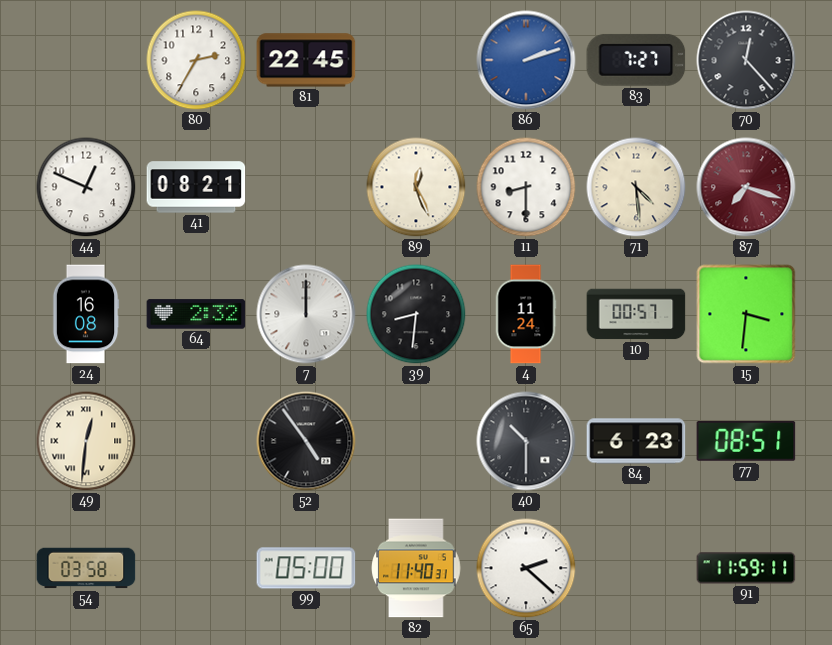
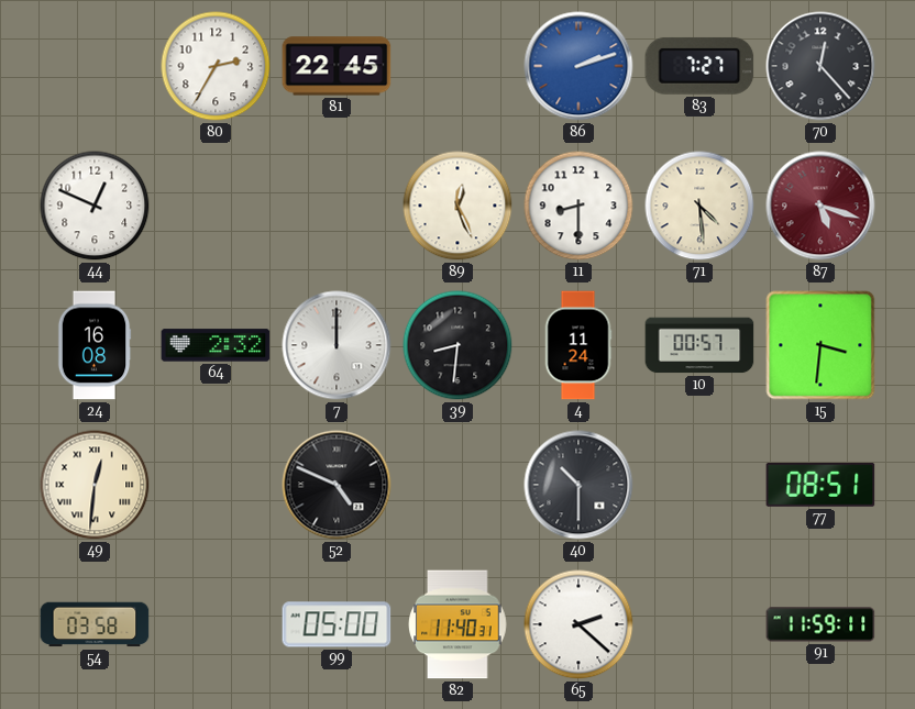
41: 08:21 -> none (196, 187)
87: 7:18 -> 5:18 (820, 206)
52: 4:54 -> 4:49 (337, 485)
84: 6:23 -> none (636, 441)
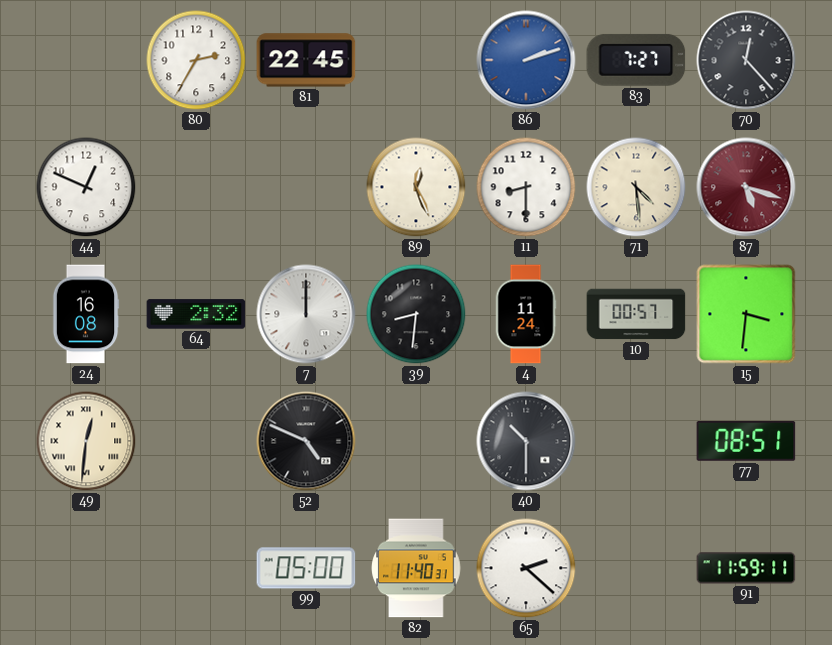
54: 03:58 -> none (95, 624)
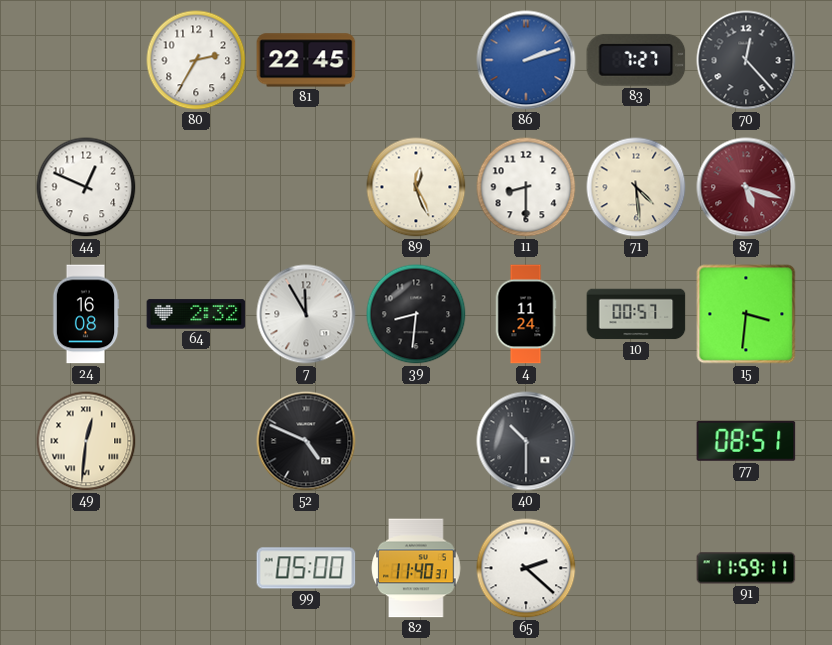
7: 12:00 -> 11:55 (306, 314)
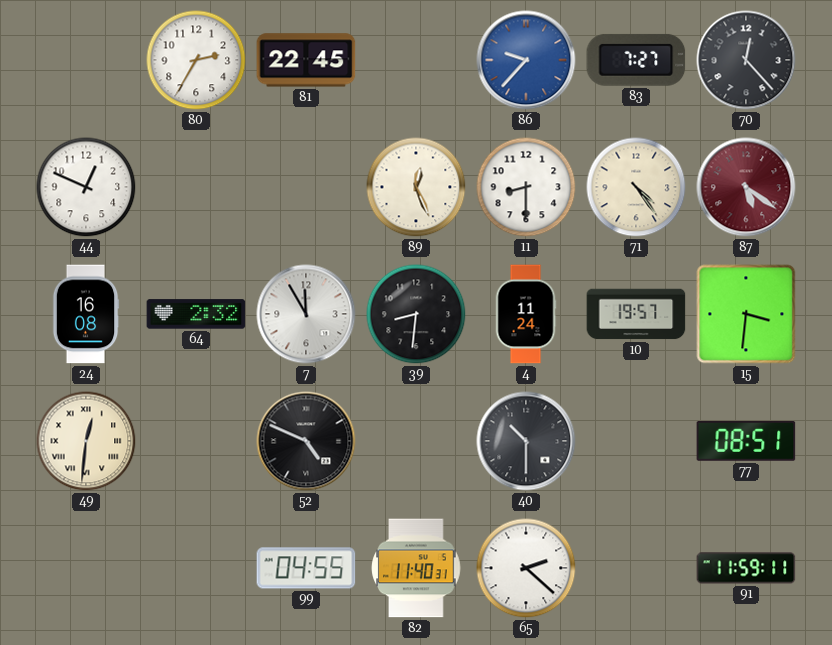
86: 2:12 -> 9:37 (526, 60)
71: 4:29 -> 4:24 (636, 187)
87: 5:18 -> 5:21 (746, 187)
10: 00:57 -> 19:57 (636, 314)
99: 05:00 -> 04:55 (306, 568)
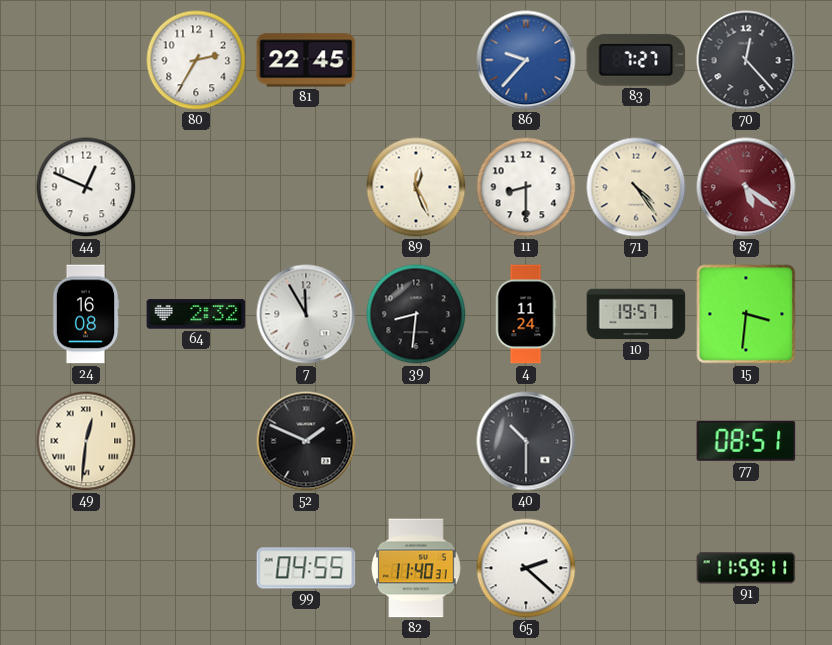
52: 4:49 -> 1:49 (306, 441)
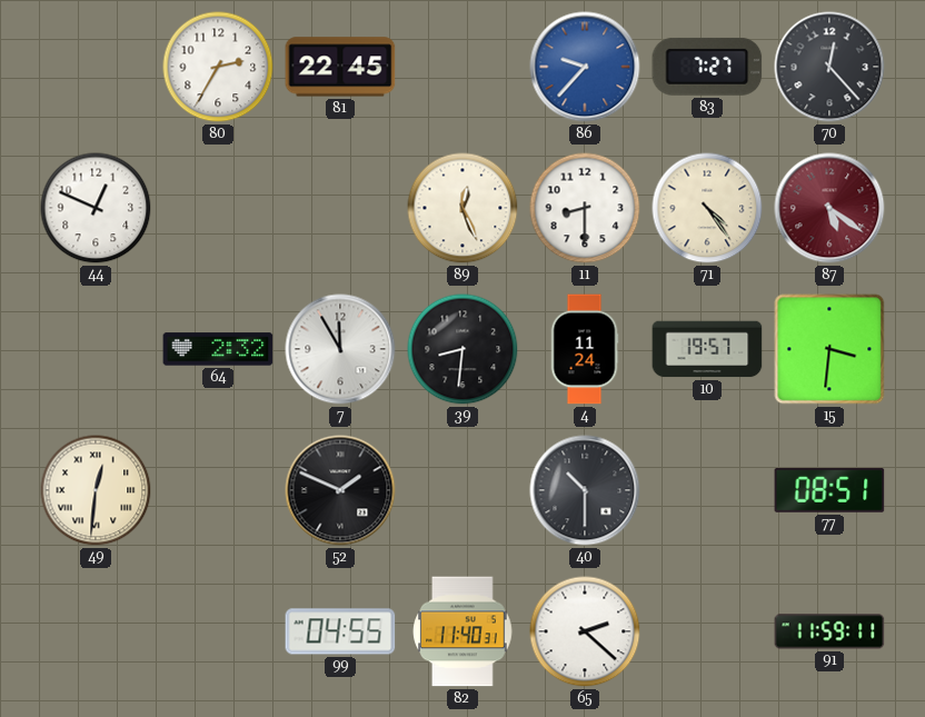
24: 16:08 -> none (86, 314)
